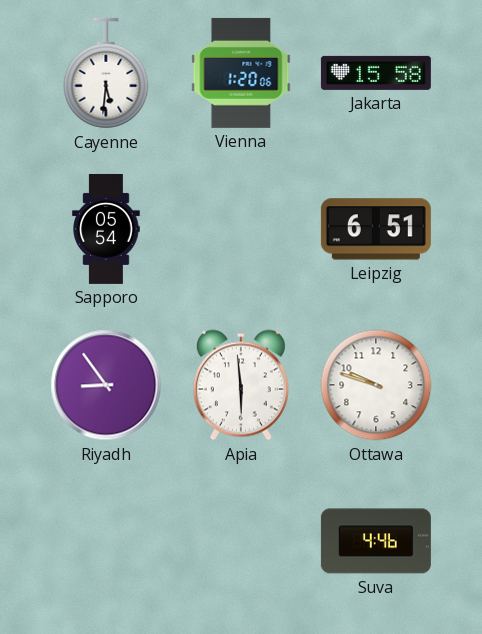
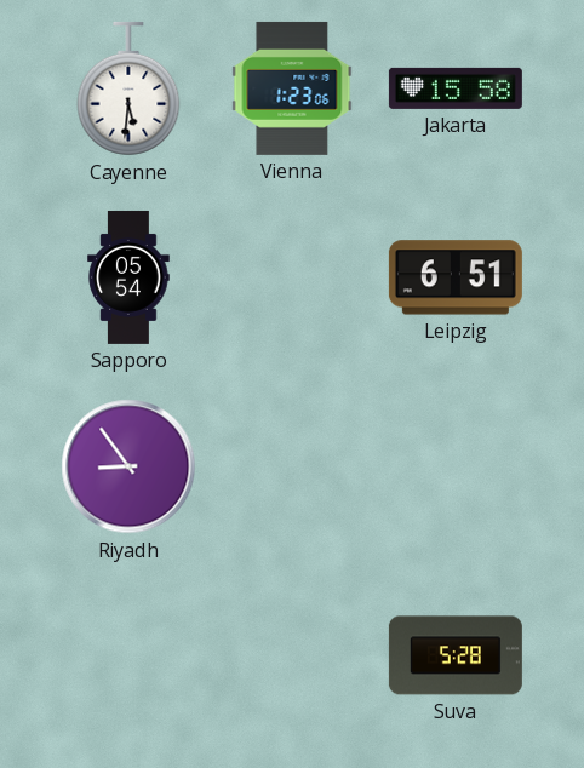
Vienna: 1:20 -> 1:23 (292, 88)
Apia: 5:59 -> none (241, 385)
Ottawa: 9:48 -> none (376, 385)
Suva: 4:46 -> 5:28 (456, 655)
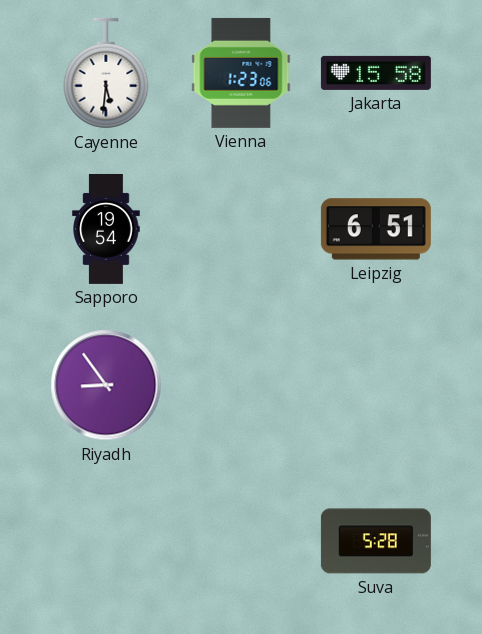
Sapporo: 05:54 -> 19:54 (106, 229)
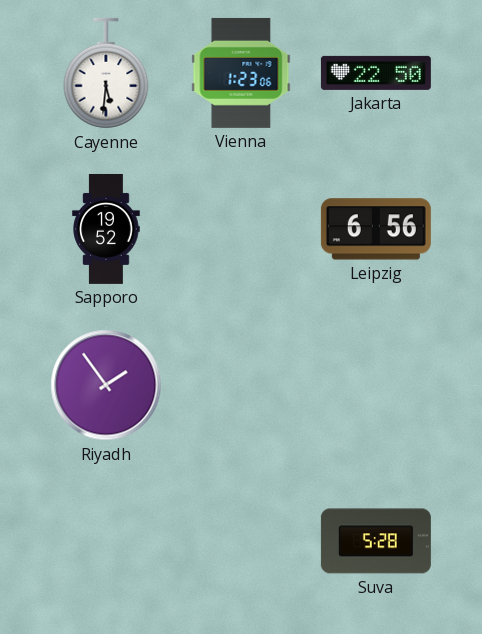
Jakarta: 15:58 -> 22:50 (376, 73)
Sapporo: 19:54 -> 19:52 (106, 229)
Leipzig: 6:51 -> 6:56 (376, 229)
Riyadh: 8:54 -> 1:54 (106, 385)
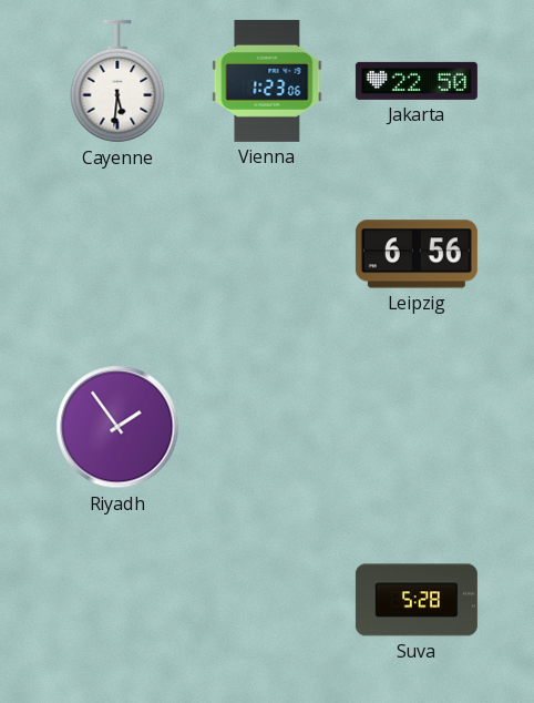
Sapporo: 19:52 -> none (106, 229)
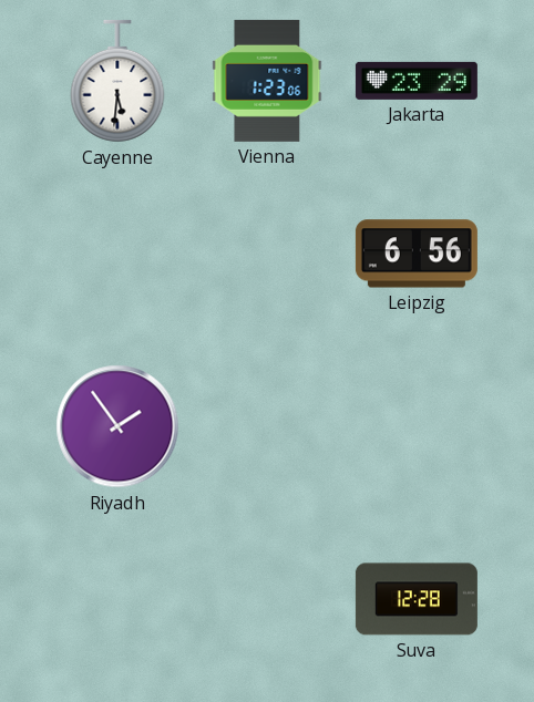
Jakarta: 22:50 -> 23:29 (417, 81)
Suva: 5:28 -> 12:28 (417, 599)
